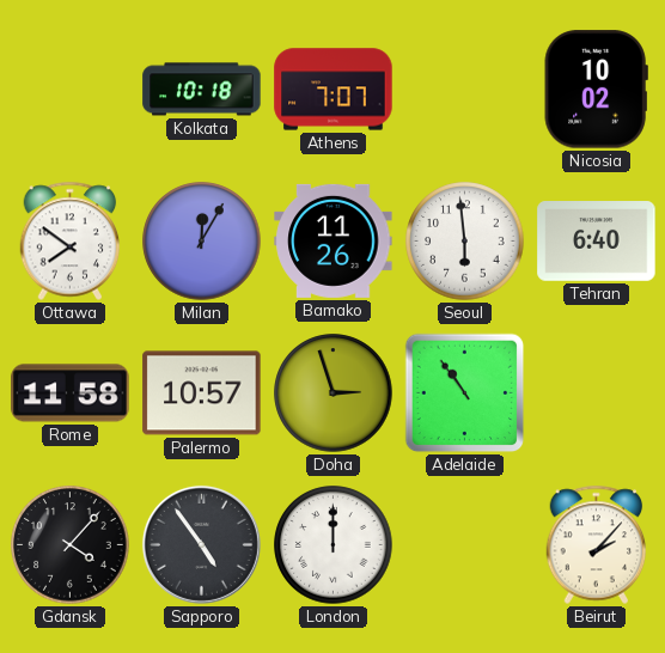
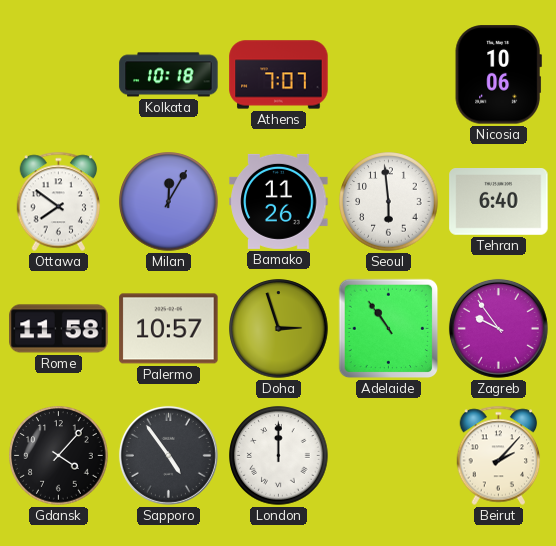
Nicosia: 10:02 -> 10:06 (498, 75)
Zagreb: none -> 9:54 (498, 328)
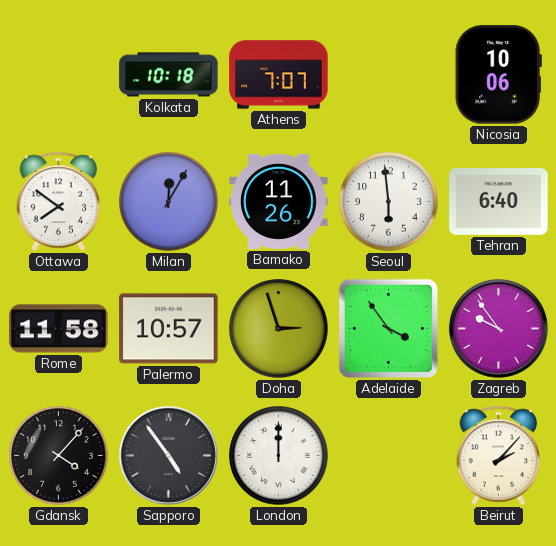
Adelaide: 10:54 -> 3:54 (389, 329)
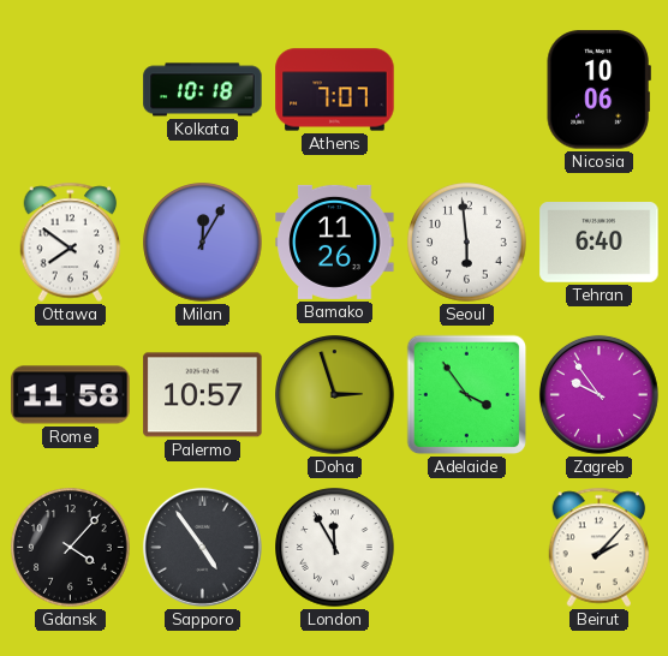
London: 12:00 -> 11:55 (335, 548)
